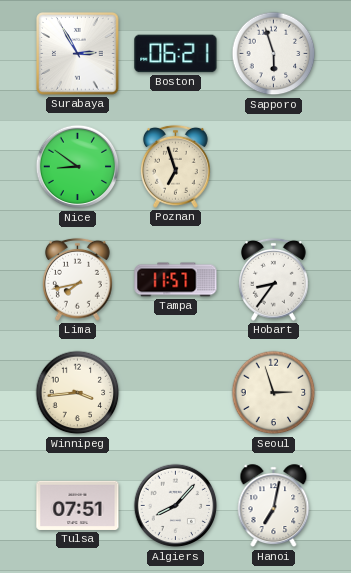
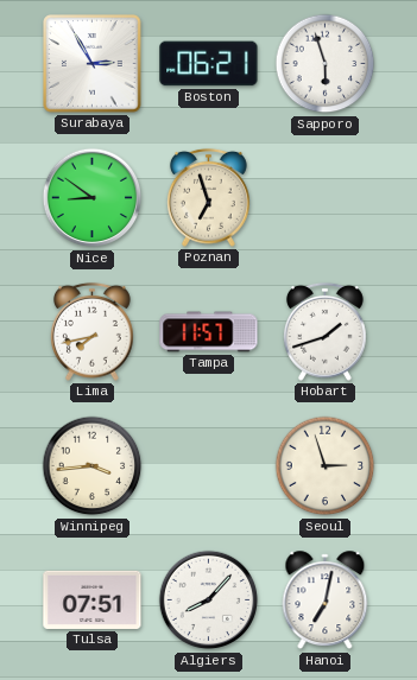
Hobart: 8:36 -> 1:42 (324, 331)
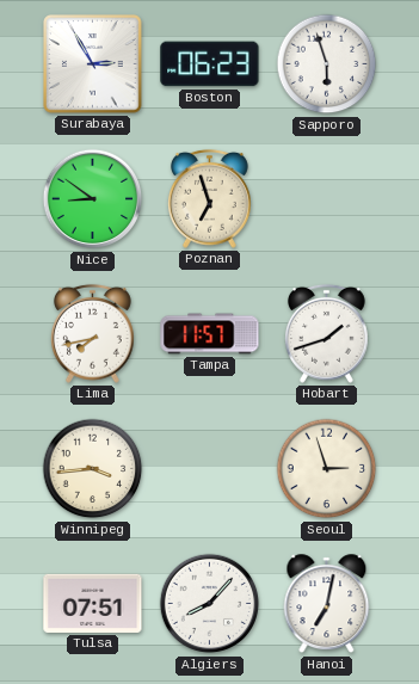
Boston: 06:21 -> 06:23 (210, 64)
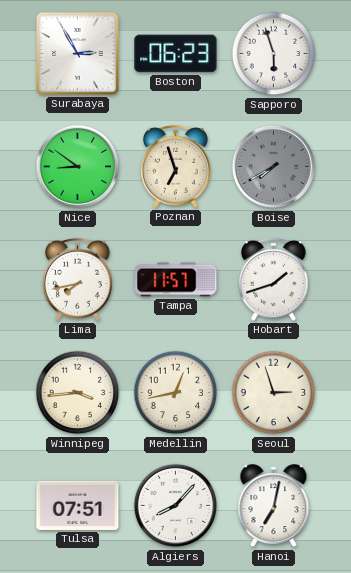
Boise: none -> 7:40 (274, 167)
Medellin: none -> 12:43 (176, 393)
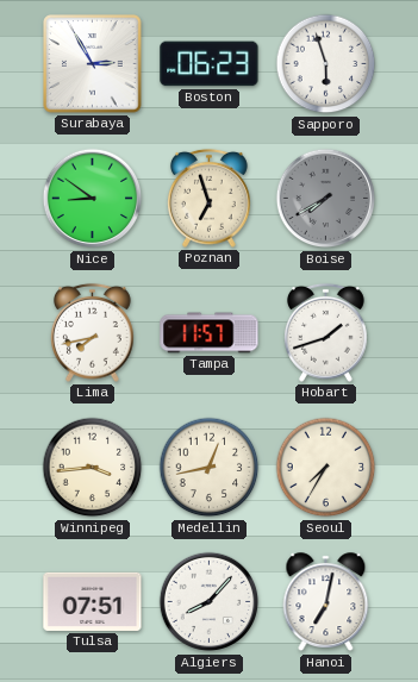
Seoul: 2:57 -> 7:35 (326, 468)
